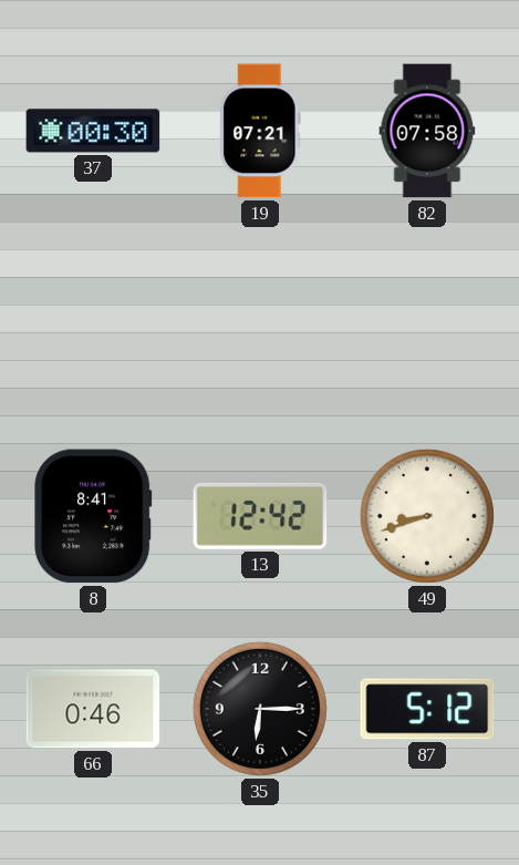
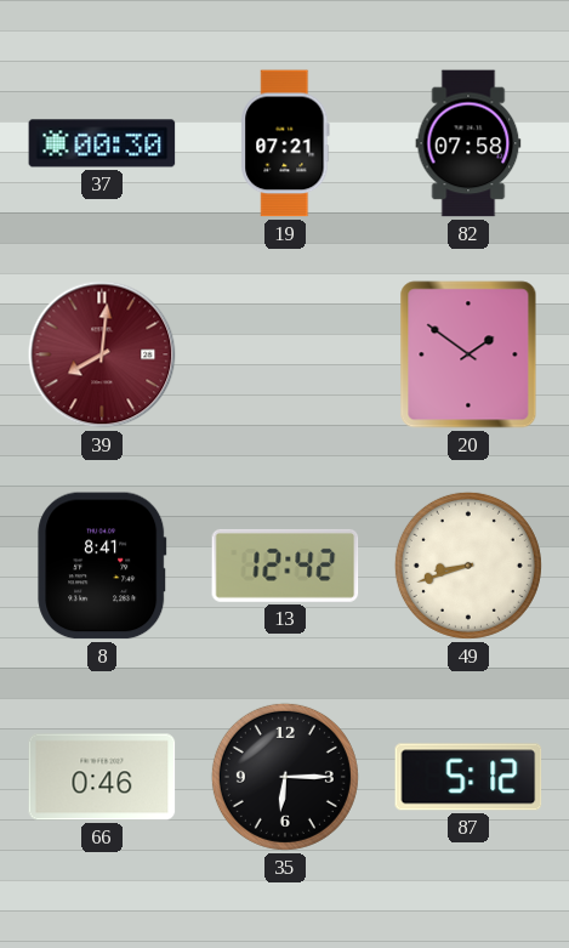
39: none -> 8:01 (102, 354)
20: none -> 1:51 (468, 354)
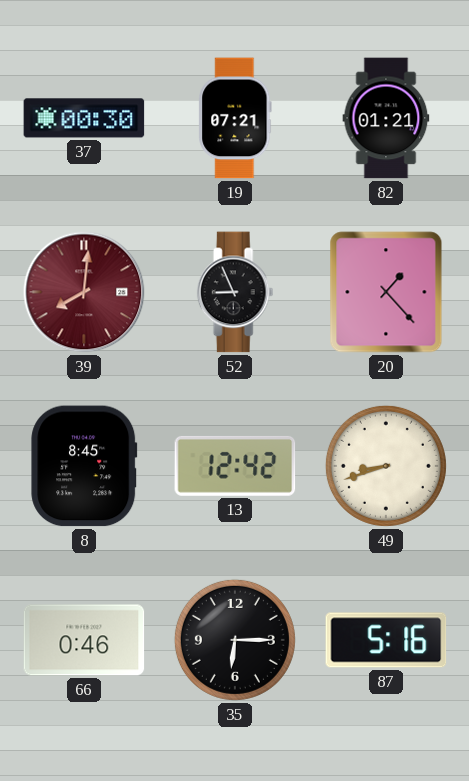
82: 07:58 -> 01:21 (386, 118)
52: none -> 8:56 (235, 292)
20: 1:51 -> 1:23 (386, 292)
8: 8:41 -> 8:45 (84, 466)
87: 5:12 -> 5:16 (386, 640)
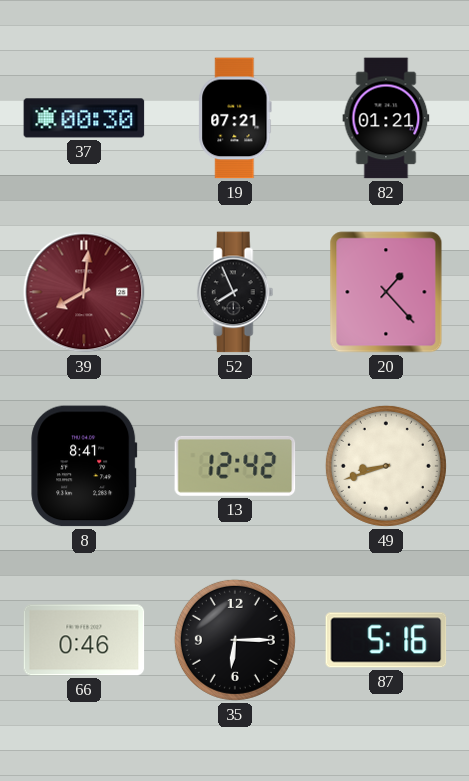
52: 8:56 -> 7:56 (235, 292)
8: 8:45 -> 8:41 (84, 466)
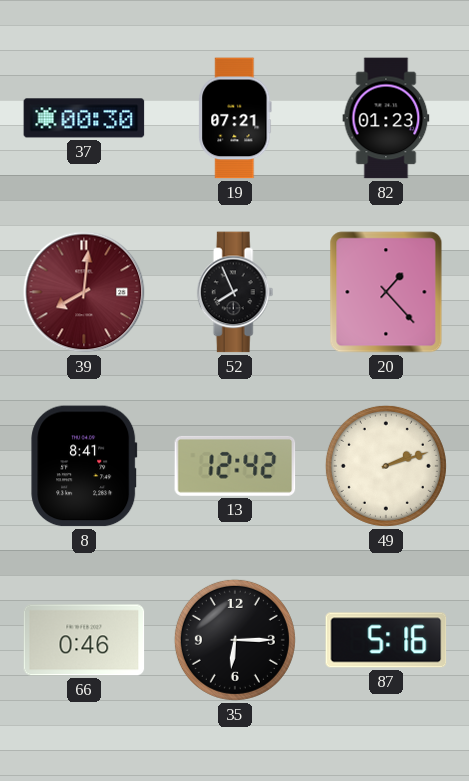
82: 01:21 -> 01:23 (386, 118)
49: 8:42 -> 2:12 (386, 466)
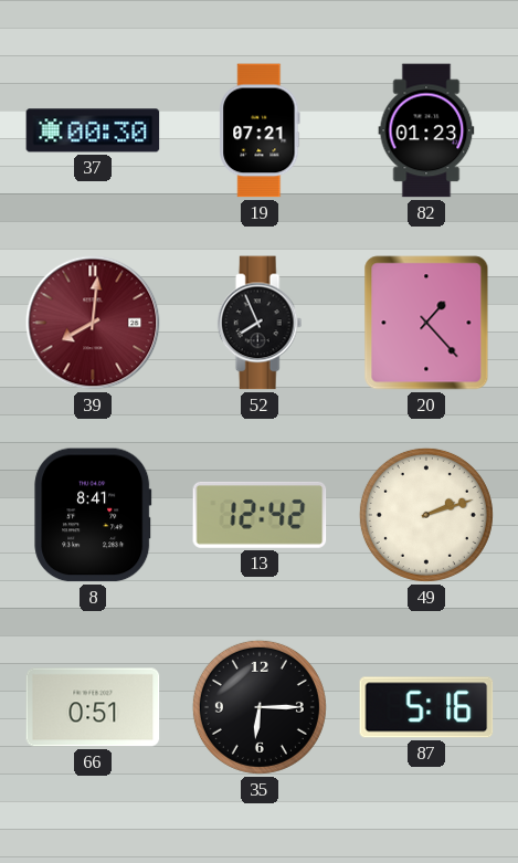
66: 0:46 -> 0:51 (93, 707)
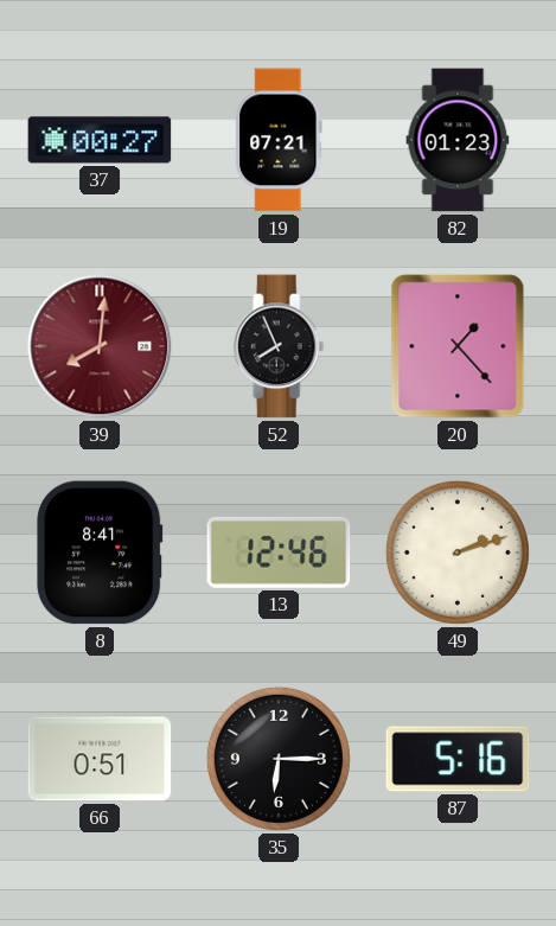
37: 00:30 -> 00:27 (100, 140)
13: 12:42 -> 12:46 (279, 553)
